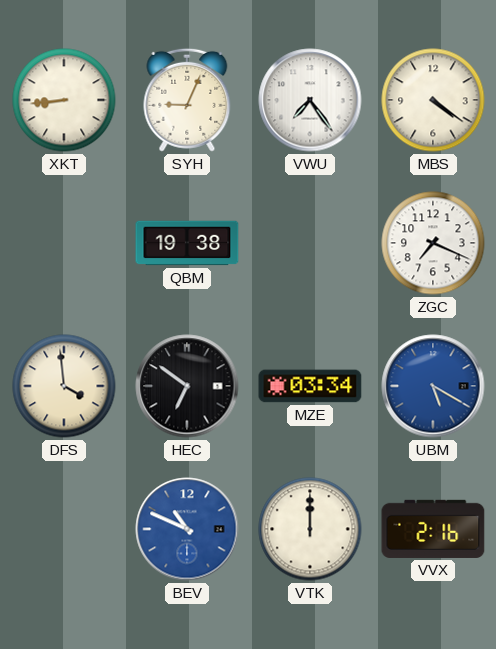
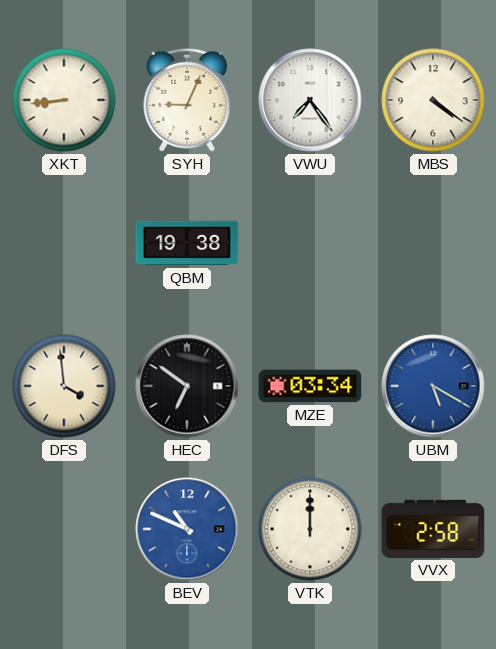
ZGC: 7:19 -> none (433, 243)
VVX: 2:16 -> 2:58 (433, 529)
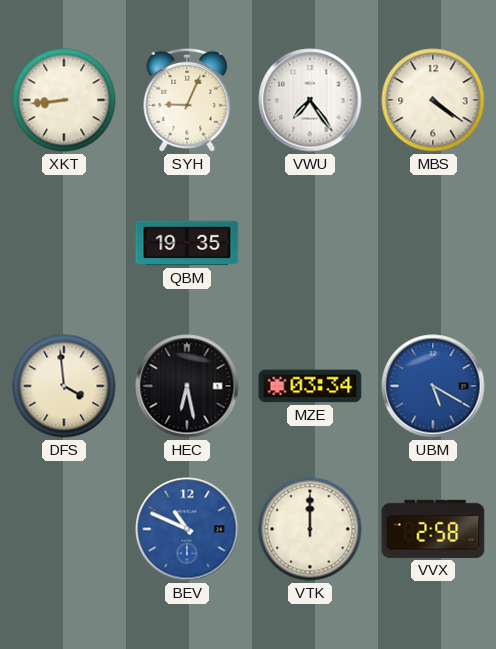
QBM: 19:38 -> 19:35 (187, 243)
HEC: 6:51 -> 6:28 (187, 386)
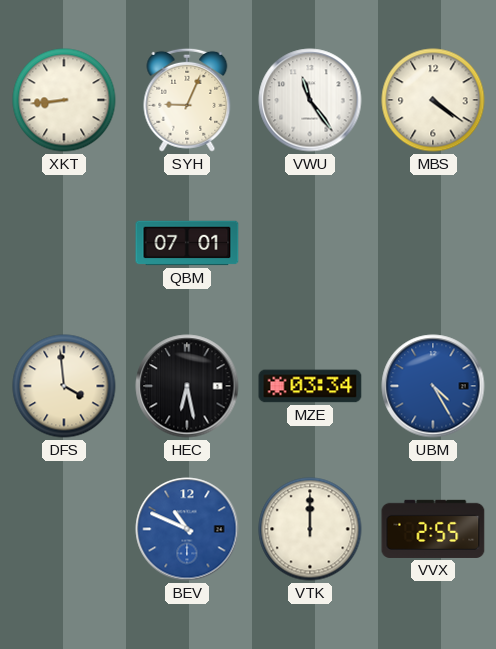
VWU: 7:24 -> 11:24 (310, 100)
QBM: 19:35 -> 07:01 (187, 243)
UBM: 5:20 -> 4:25 (433, 386)
VVX: 2:58 -> 2:55 (433, 529)
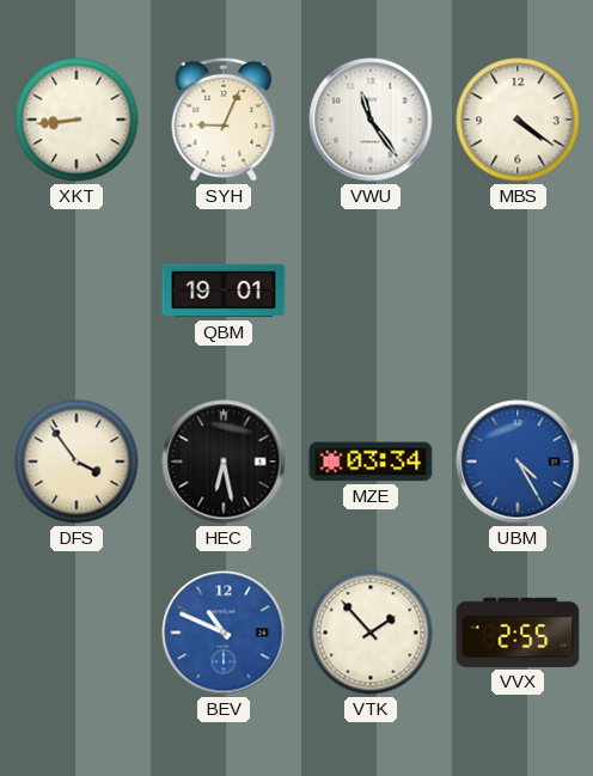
QBM: 07:01 -> 19:01 (224, 291)
DFS: 3:59 -> 3:54 (77, 462)
VTK: 12:00 -> 1:53 (371, 633)
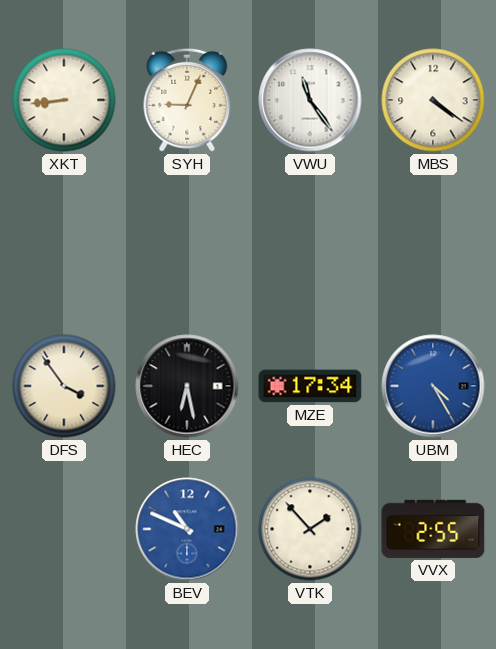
QBM: 19:01 -> none (224, 291)
MZE: 03:34 -> 17:34 (310, 386)
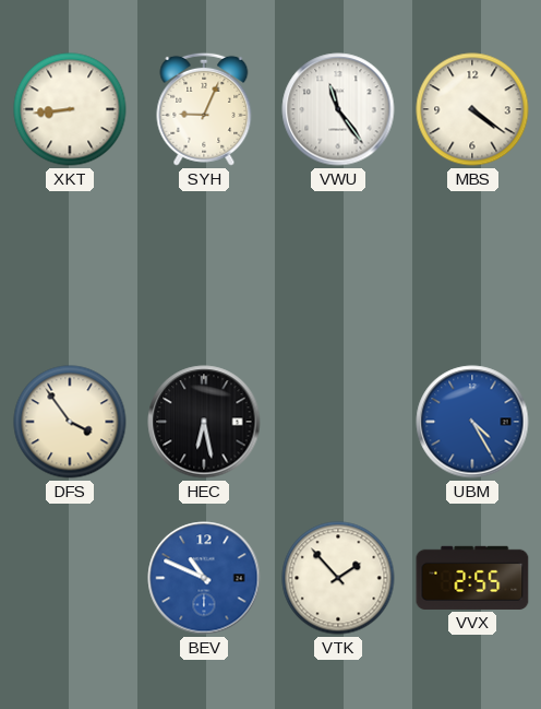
MZE: 17:34 -> none (310, 386)
